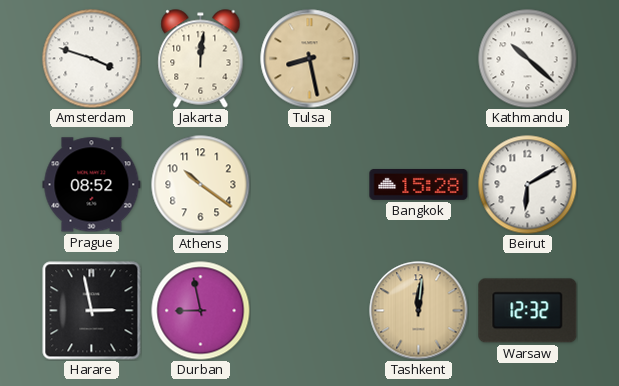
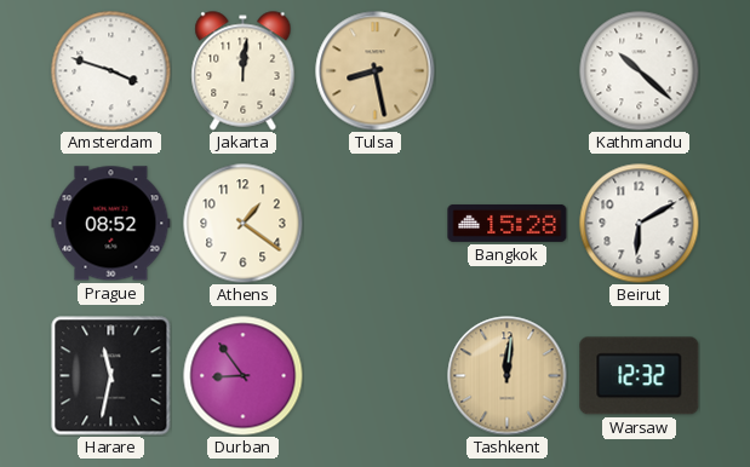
Athens: 10:21 -> 1:21 (244, 224)
Harare: 2:58 -> 11:32 (111, 376)
Durban: 8:58 -> 8:54 (244, 376)
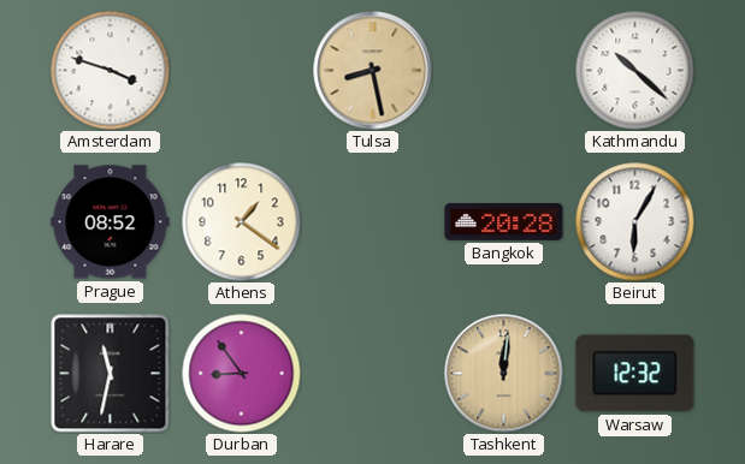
Jakarta: 12:01 -> none (244, 71)
Bangkok: 15:28 -> 20:28 (504, 221)
Beirut: 6:10 -> 6:05 (635, 222)
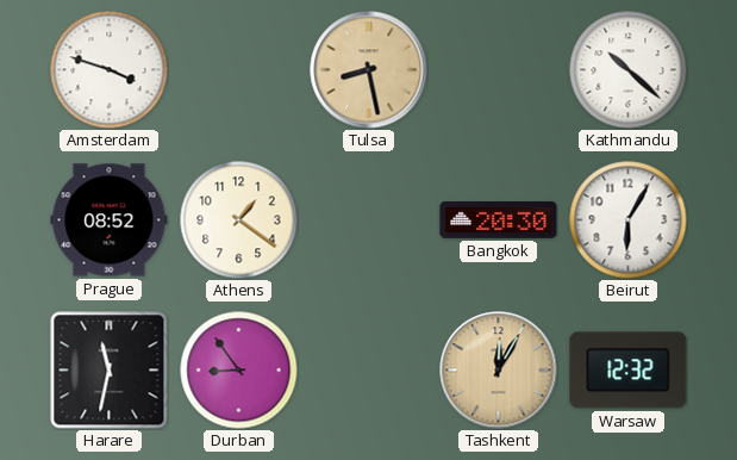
Bangkok: 20:28 -> 20:30 (499, 219)
Tashkent: 12:01 -> 12:05 (499, 371)
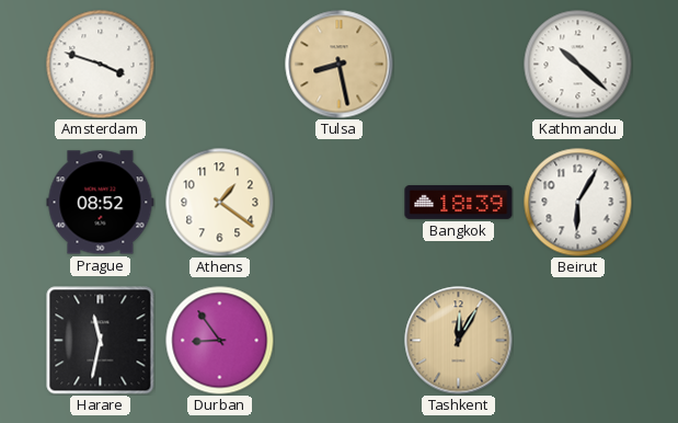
Bangkok: 20:30 -> 18:39 (459, 202)
Warsaw: 12:32 -> none (629, 371)
